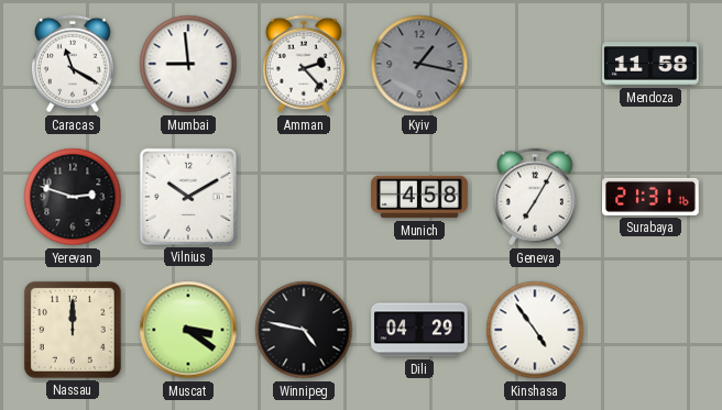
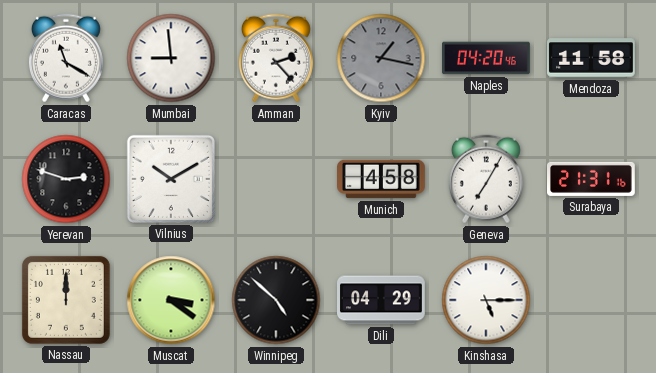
Naples: none -> 04:20 (487, 58)
Winnipeg: 4:47 -> 4:52 (276, 300)
Kinshasa: 4:54 -> 5:15 (486, 300)
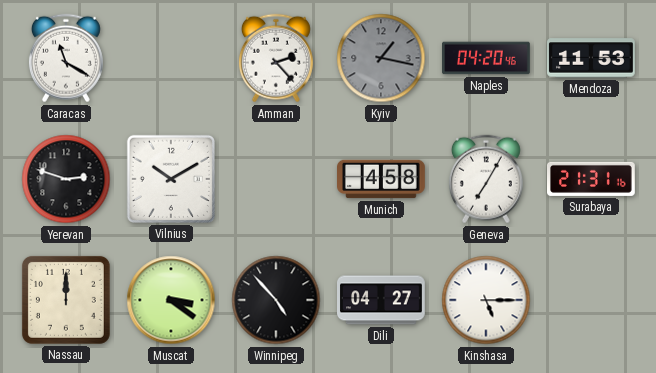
Mumbai: 8:59 -> none (171, 58)
Mendoza: 11:58 -> 11:53 (592, 58)
Winnipeg: 4:52 -> 4:53 (276, 300)
Dili: 04:29 -> 04:27 (382, 300)
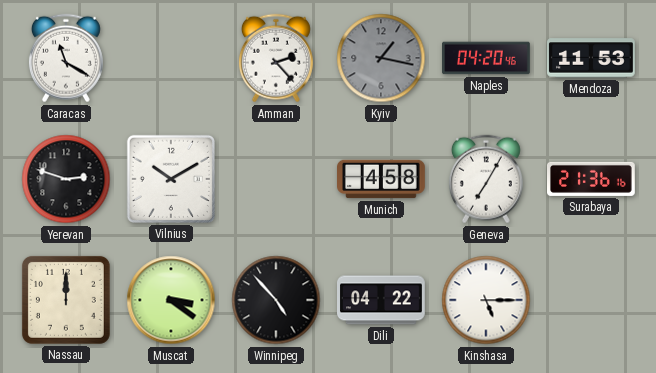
Surabaya: 21:31 -> 21:36 (592, 179)
Dili: 04:27 -> 04:22 (382, 300)
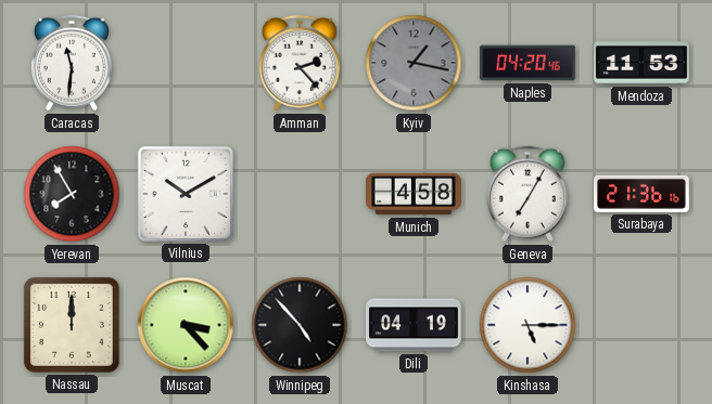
Caracas: 11:20 -> 11:31 (72, 63)
Yerevan: 2:48 -> 7:55 (72, 194)
Muscat: 3:21 -> 3:23 (186, 325)
Dili: 04:22 -> 04:19 (415, 325)
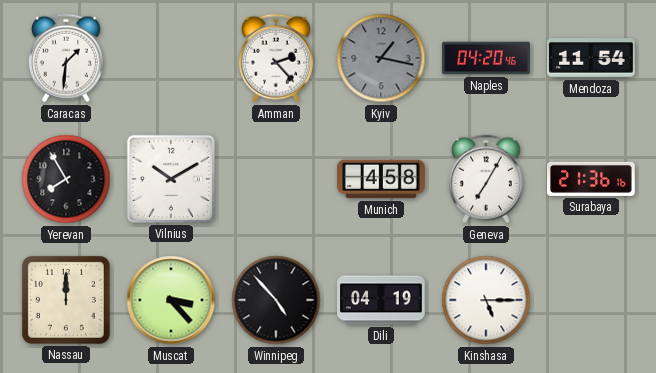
Caracas: 11:31 -> 1:31 (66, 58)
Mendoza: 11:53 -> 11:54 (592, 58)
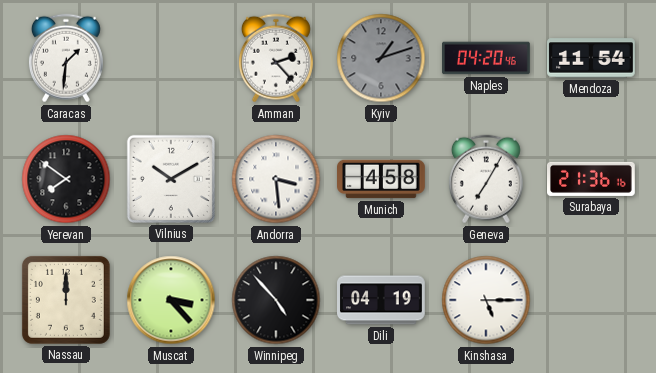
Kyiv: 1:17 -> 1:12 (381, 58)
Yerevan: 7:55 -> 7:51 (66, 179)
Andorra: none -> 3:29 (276, 179)
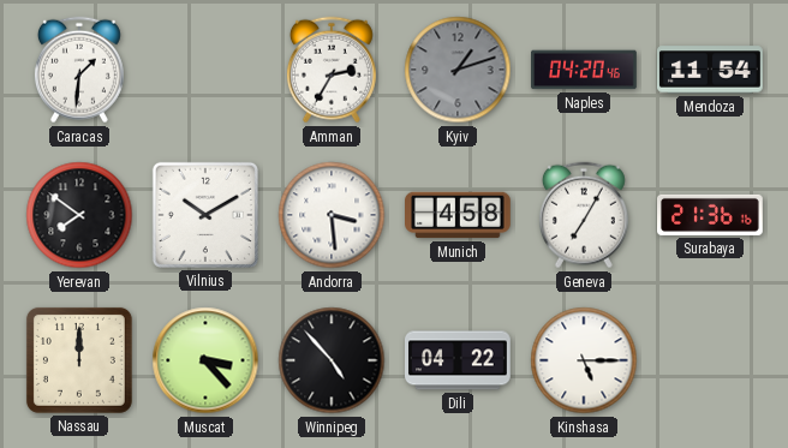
Amman: 2:23 -> 2:35 (332, 70)
Dili: 04:19 -> 04:22 (459, 360)
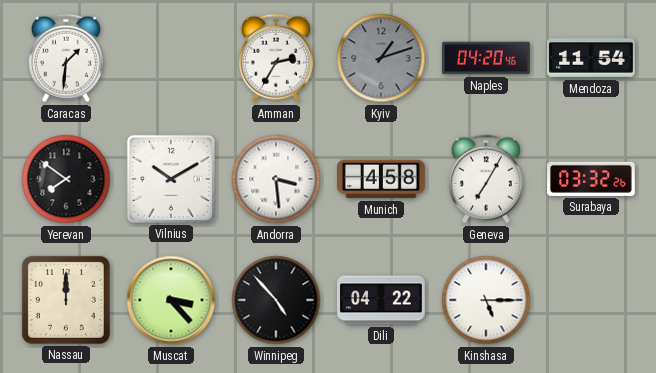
Surabaya: 21:36 -> 03:32 (592, 179)
